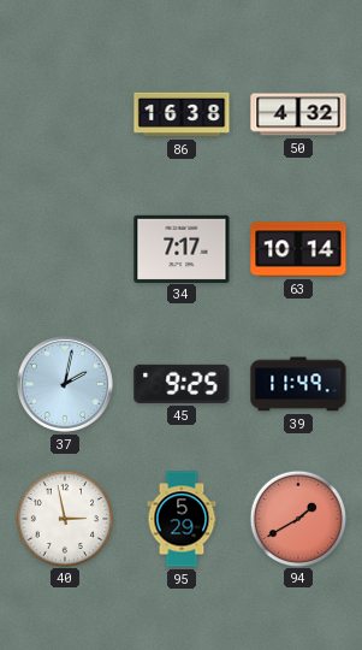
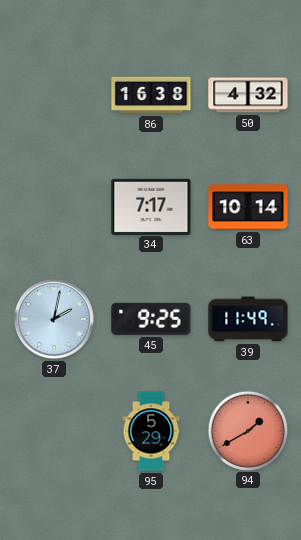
40: 2:58 -> none (64, 518)
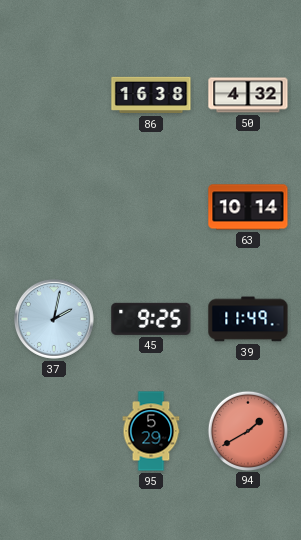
34: 7:17 -> none (151, 206)
